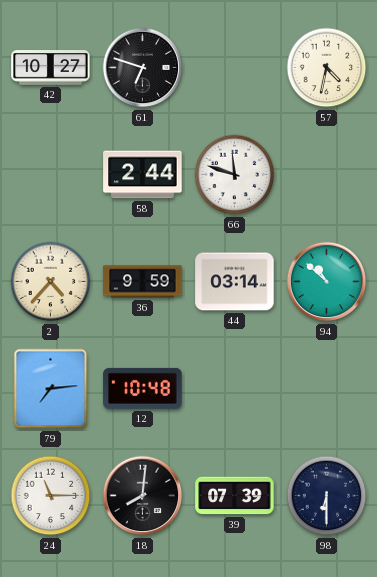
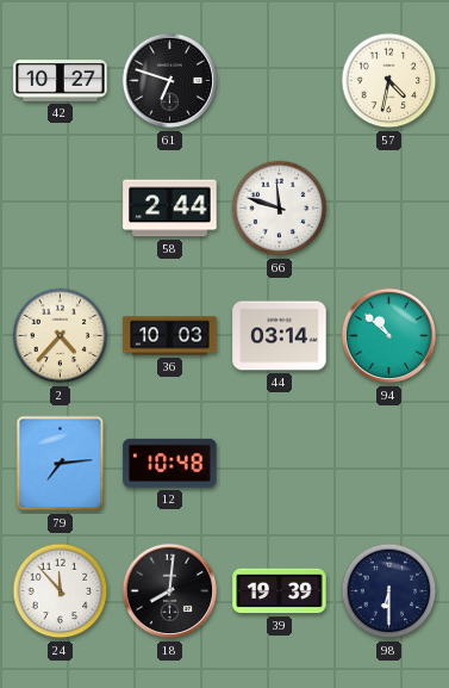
36: 9:59 -> 10:03 (170, 336)
24: 11:15 -> 11:53 (61, 591)
39: 07:39 -> 19:39 (280, 591)
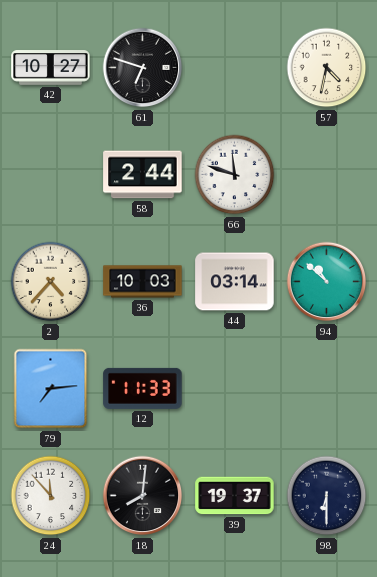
12: 10:48 -> 11:33 (143, 388)
39: 19:39 -> 19:37 (235, 496)
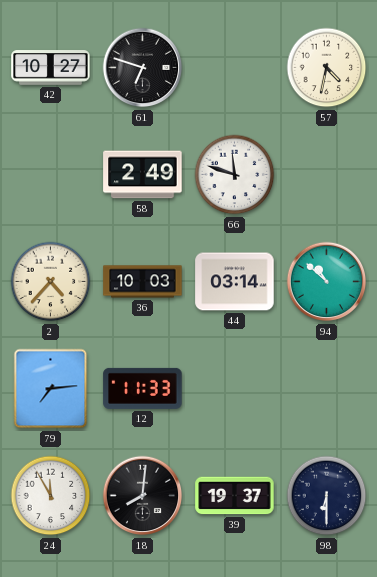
58: 2:44 -> 2:49 (143, 175)
24: 11:53 -> 11:55 (51, 496)
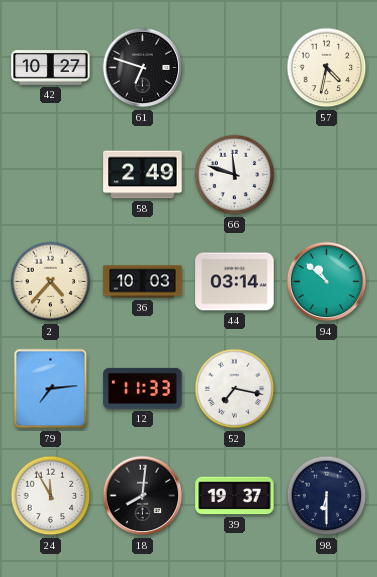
52: none -> 7:17 (235, 389)
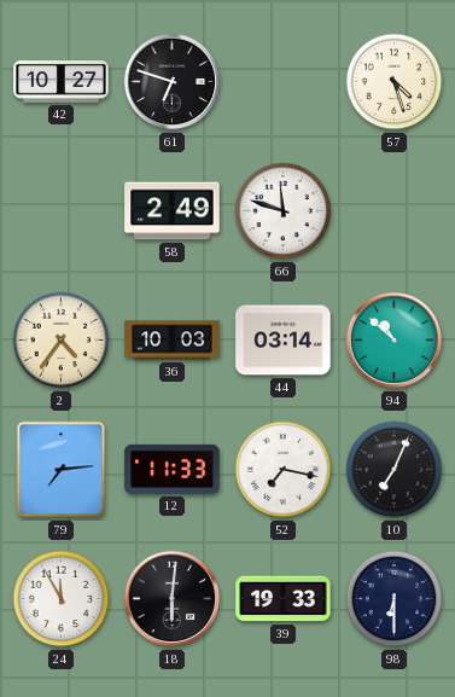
57: 4:32 -> 4:27 (395, 82)
2: 4:37 -> 4:36 (62, 341)
10: none -> 7:04 (395, 470)
18: 8:01 -> 6:01 (173, 599)
39: 19:37 -> 19:33 (284, 599)
